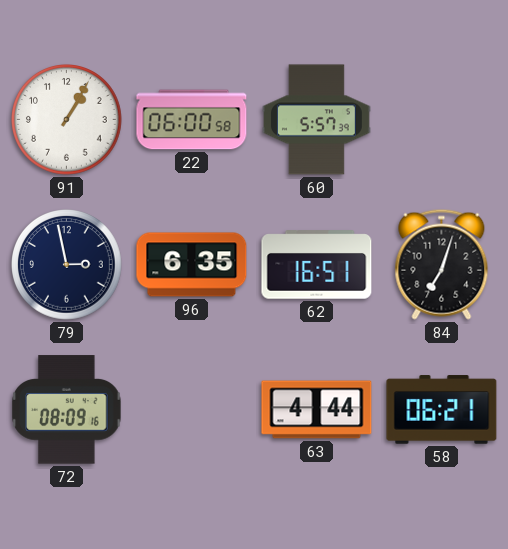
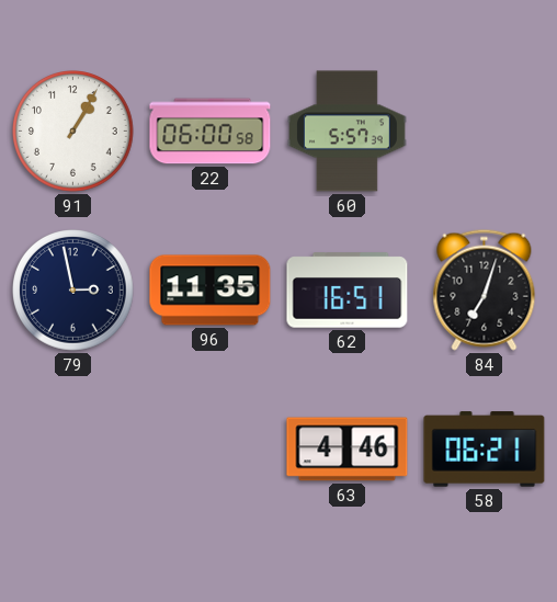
96: 6:35 -> 11:35 (211, 291)
72: 08:09 -> none (67, 410)
63: 4:44 -> 4:46 (348, 450)
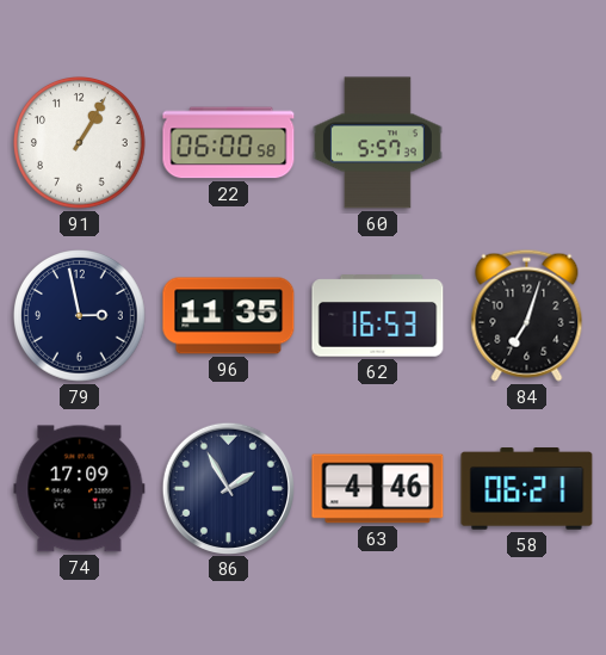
62: 16:51 -> 16:53 (378, 316)
74: none -> 17:09 (80, 489)
86: none -> 1:55 (228, 488)
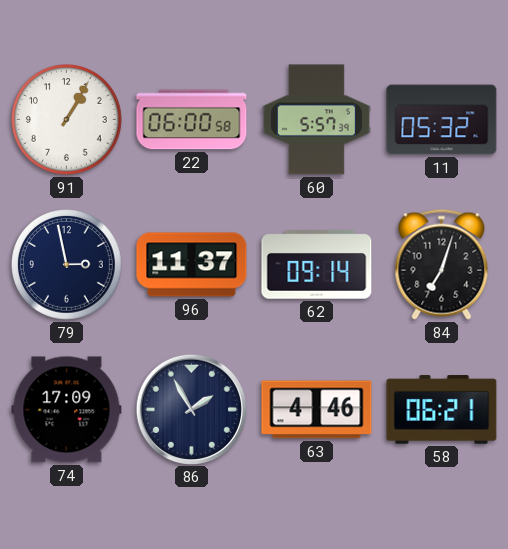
11: none -> 05:32 (442, 120)
96: 11:35 -> 11:37 (192, 265)
62: 16:53 -> 09:14 (317, 265)
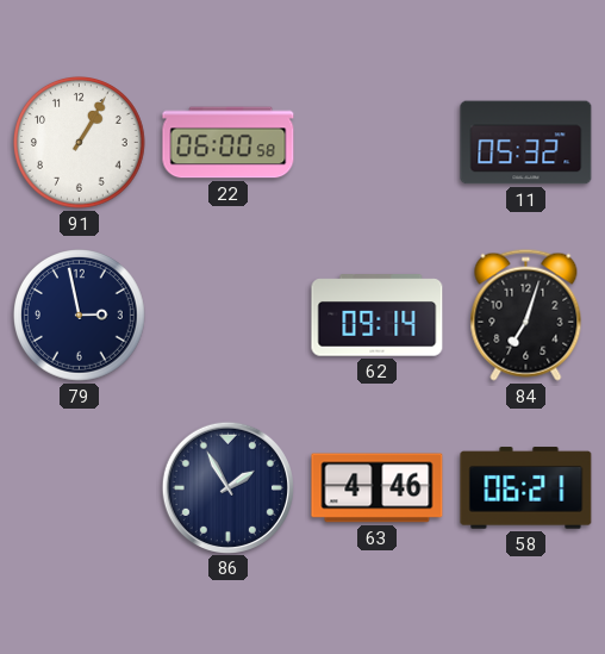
60: 5:57 -> none (316, 120)
96: 11:37 -> none (192, 265)
74: 17:09 -> none (67, 410)
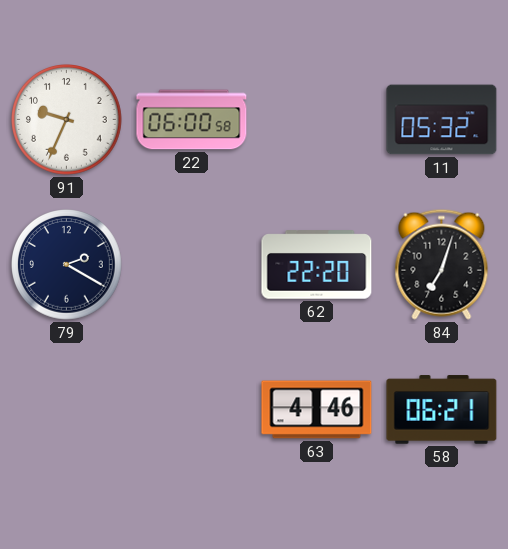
91: 1:05 -> 9:34 (67, 120)
79: 2:58 -> 2:20 (67, 265)
62: 09:14 -> 22:20 (317, 265)
86: 1:55 -> none (227, 487)
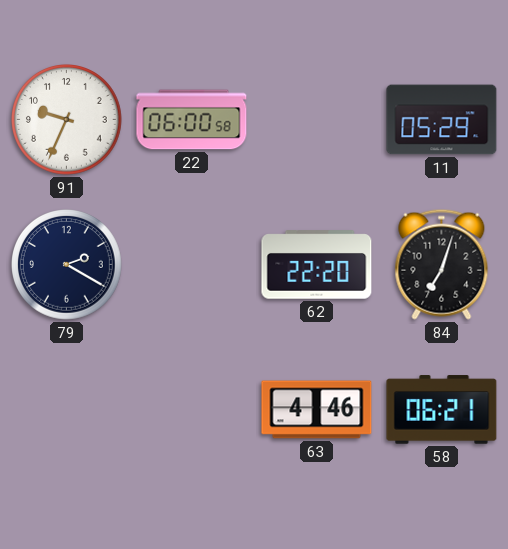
11: 05:32 -> 05:29 (442, 120)
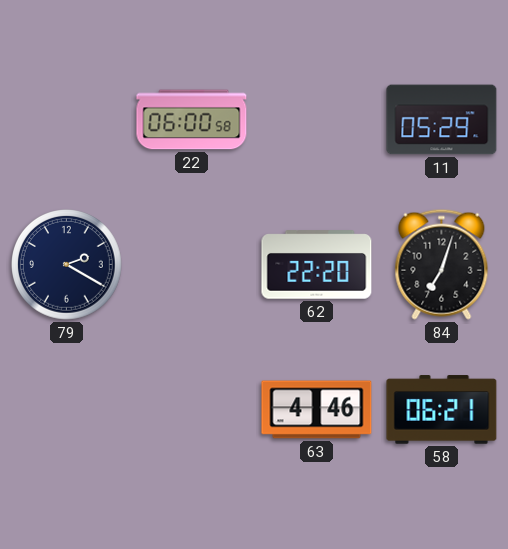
91: 9:34 -> none (67, 120)
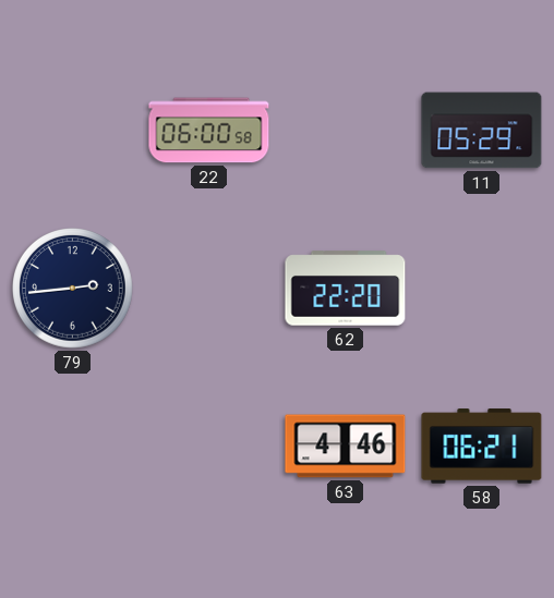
79: 2:20 -> 2:44 (73, 289)
84: 7:03 -> none (442, 264)
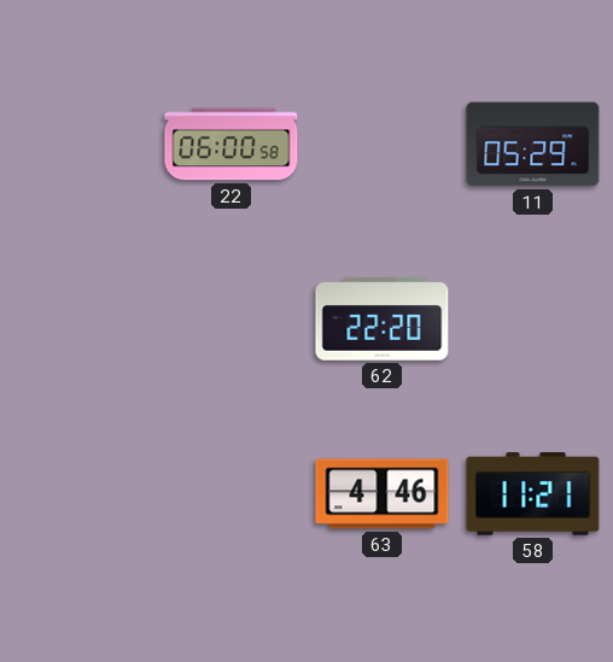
79: 2:44 -> none (73, 289)
58: 06:21 -> 11:21 (533, 494)
